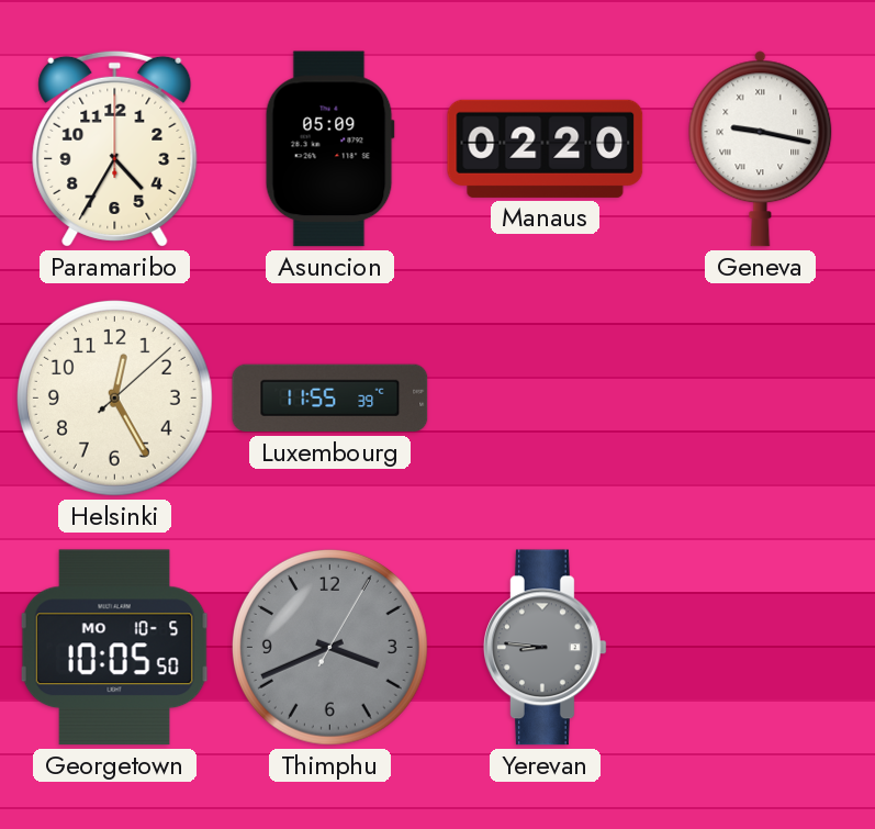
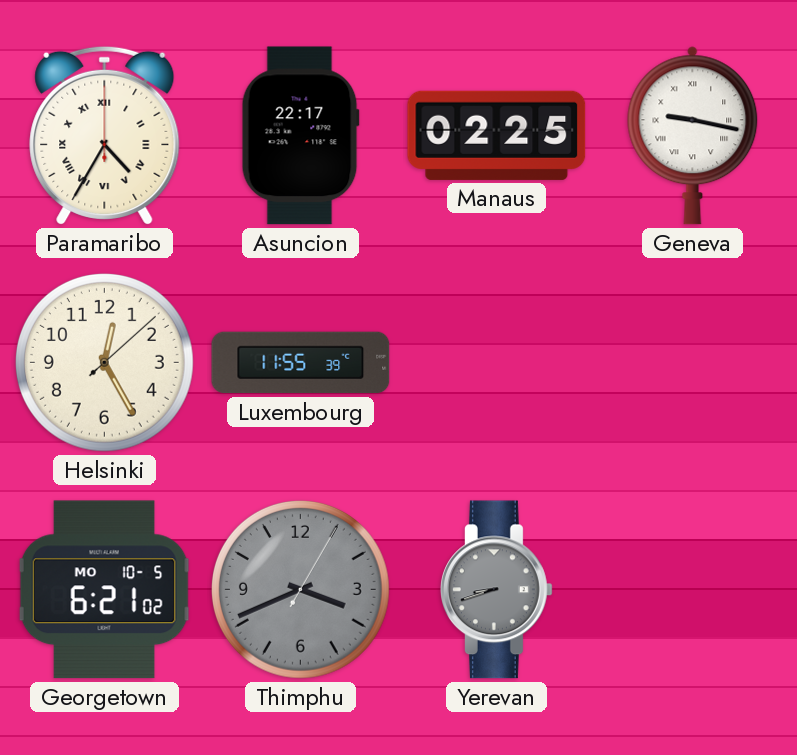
Paramaribo numerals: Arabic -> Roman (105, 135)
Asuncion: 05:09 -> 22:17 (300, 136)
Manaus: 02:20 -> 02:25 (497, 135)
Georgetown: 10:05 -> 6:21 (104, 590)
Yerevan: 8:46 -> 8:42 (497, 590)
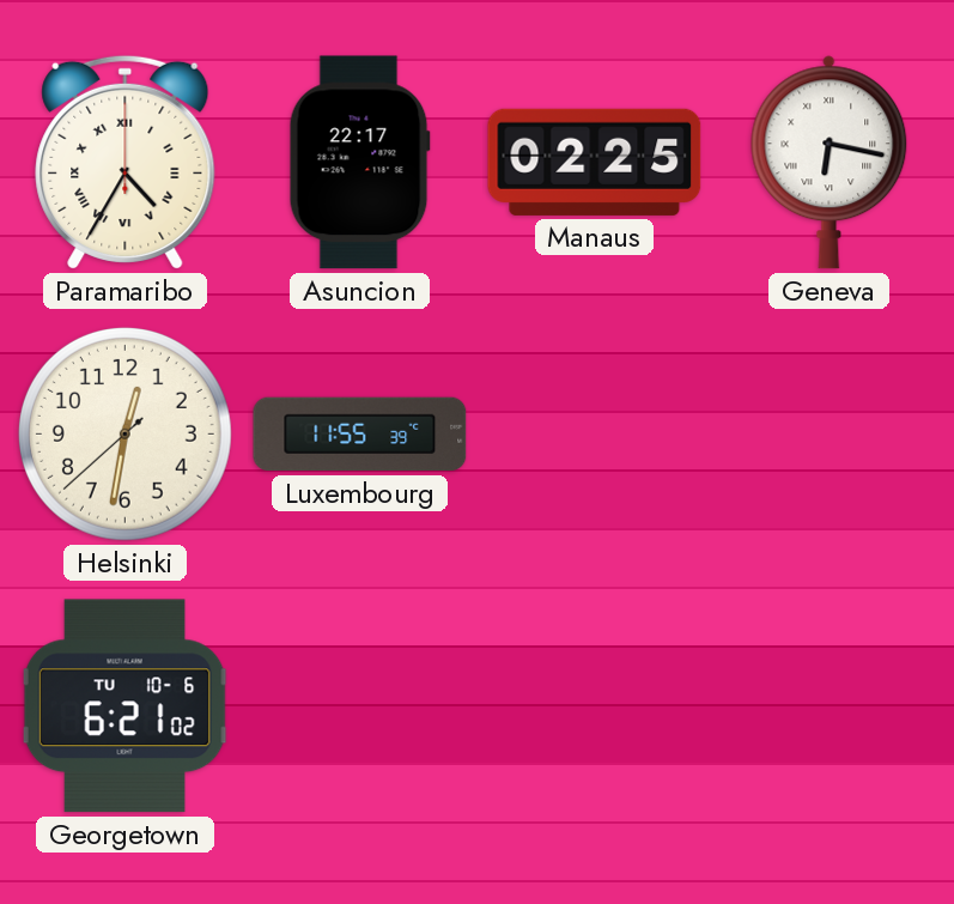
Geneva: 9:17 -> 6:17 (830, 163)
Helsinki: 12:25 -> 12:31 (124, 433)
Georgetown date: MO 10-5 -> TU 10-6 (124, 706)
Thimphu: 3:41 -> none (300, 589)
Yerevan: 8:42 -> none (497, 590)
